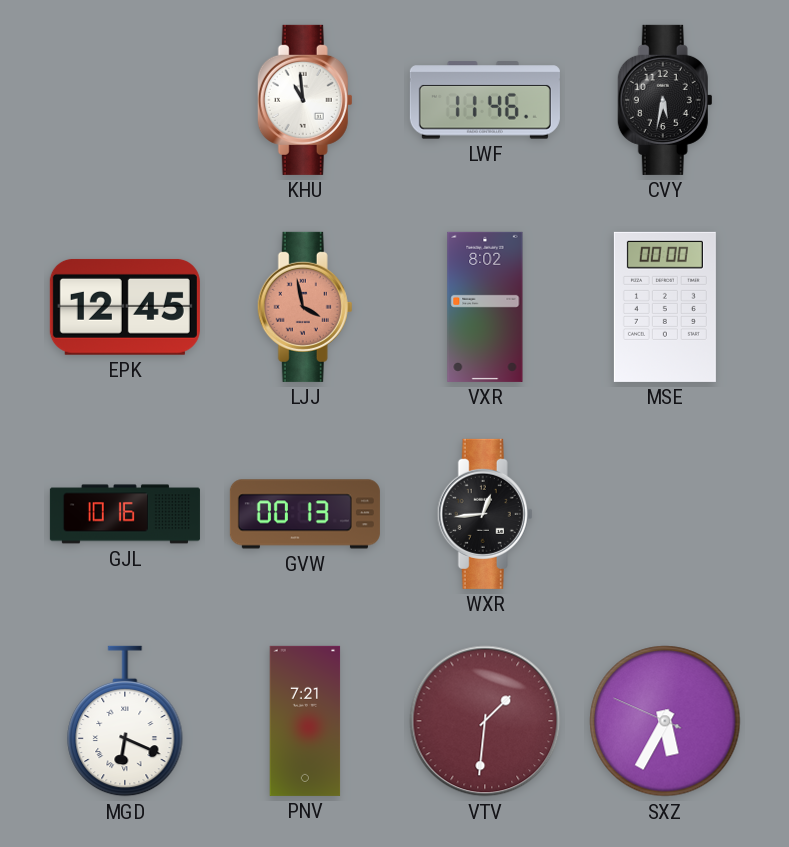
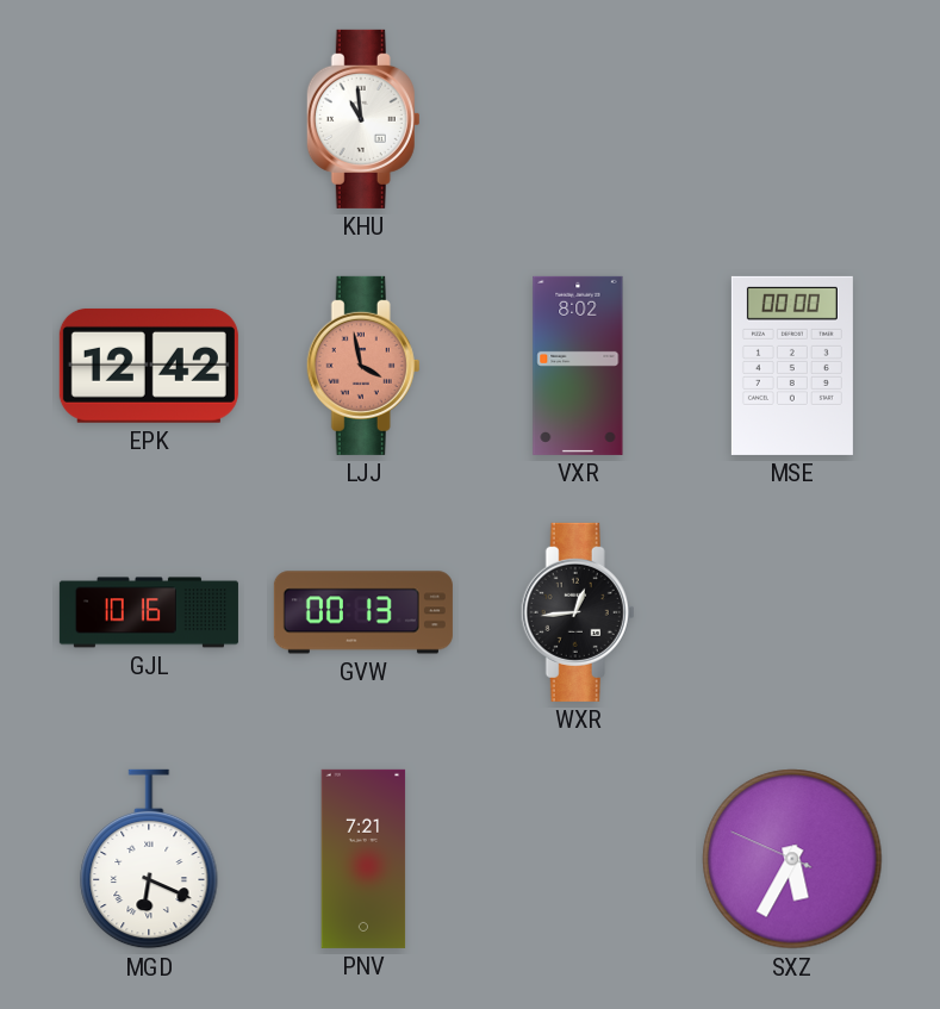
LWF: 11:46 -> none (485, 100)
CVY: 5:32 -> none (665, 100)
EPK: 12:45 -> 12:42 (149, 366)
VTV: 1:31 -> none (485, 721)
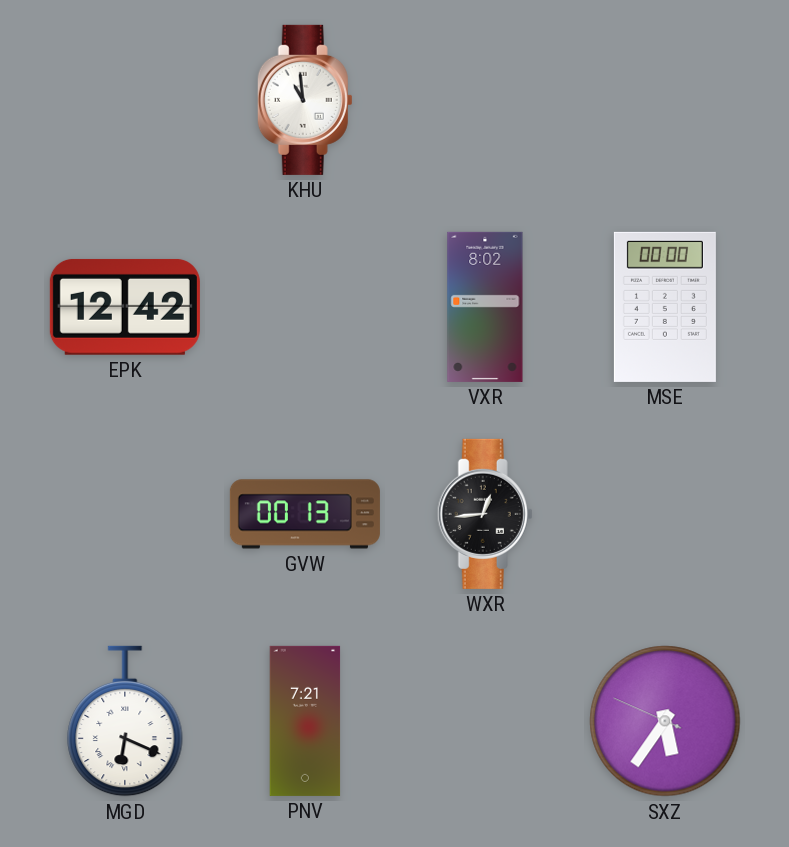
LJJ: 3:58 -> none (363, 366)
GJL: 10:16 -> none (149, 612)
SXZ: 5:34 -> 5:35 (665, 721)
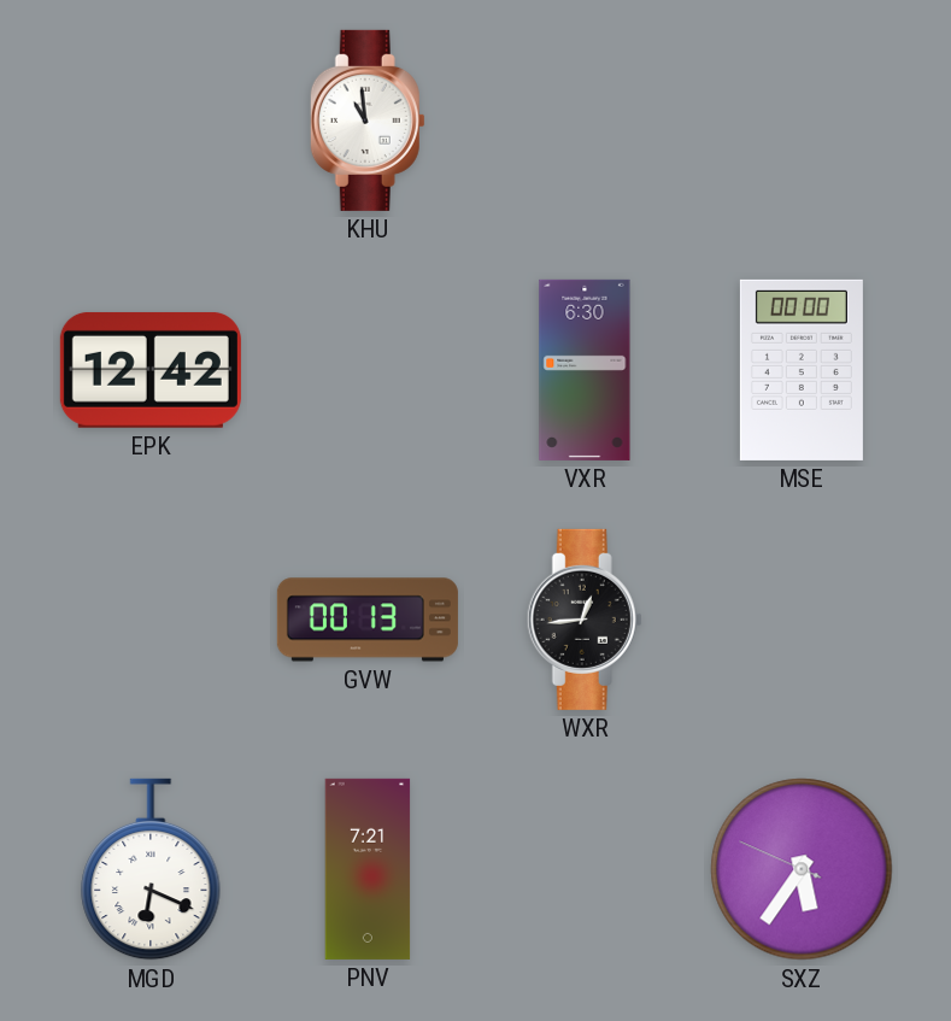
VXR: 8:02 -> 6:30 (585, 370)
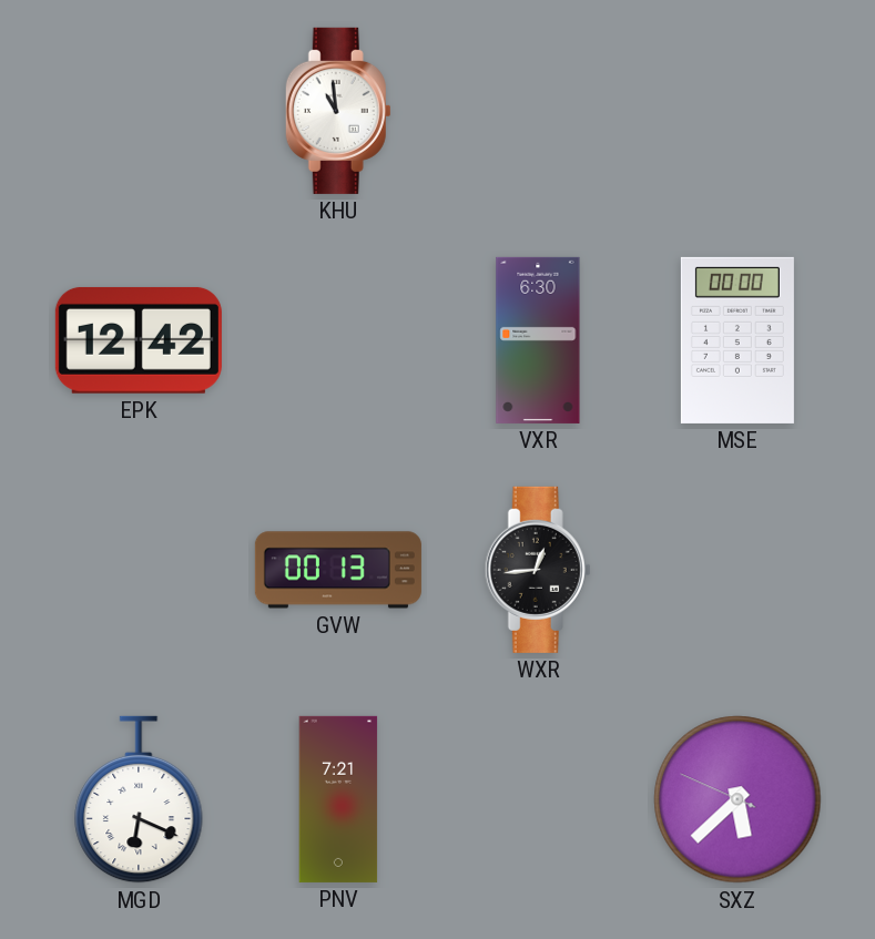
SXZ: 5:35 -> 5:37 (737, 799)
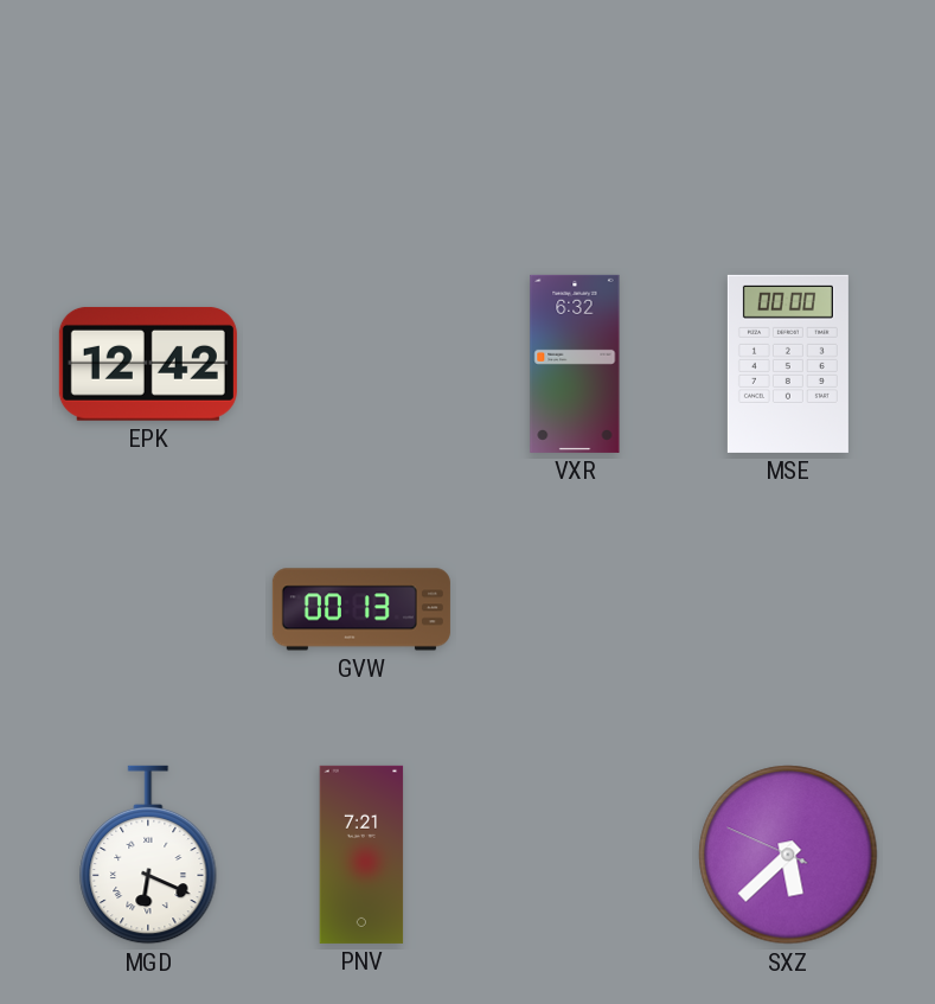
KHU: 10:59 -> none (338, 111)
VXR: 6:30 -> 6:32 (575, 364)
WXR: 12:44 -> none (538, 570)
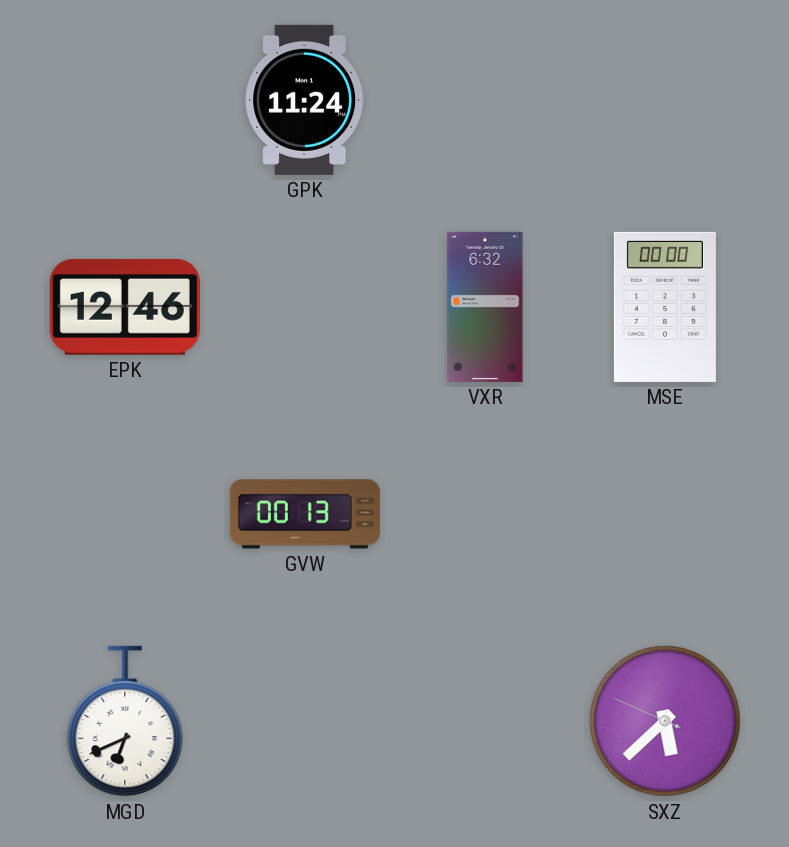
GPK: none -> 11:24 (305, 100)
EPK: 12:42 -> 12:46 (125, 307)
MGD: 6:19 -> 6:41 (125, 721)
PNV: 7:21 -> none (361, 855)
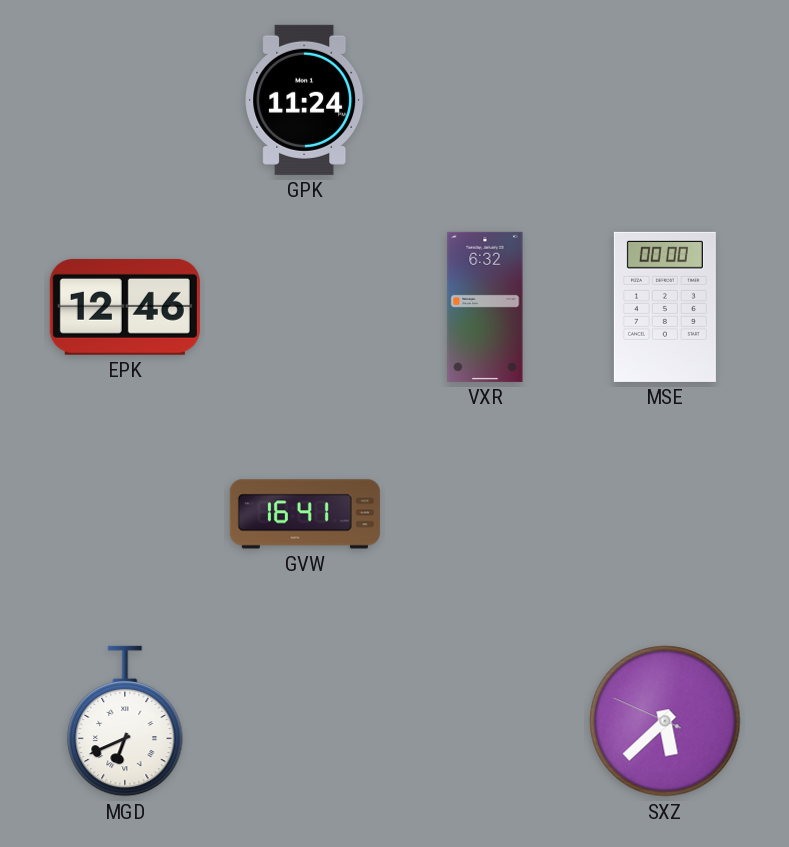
GVW: 00:13 -> 16:41 (305, 514)
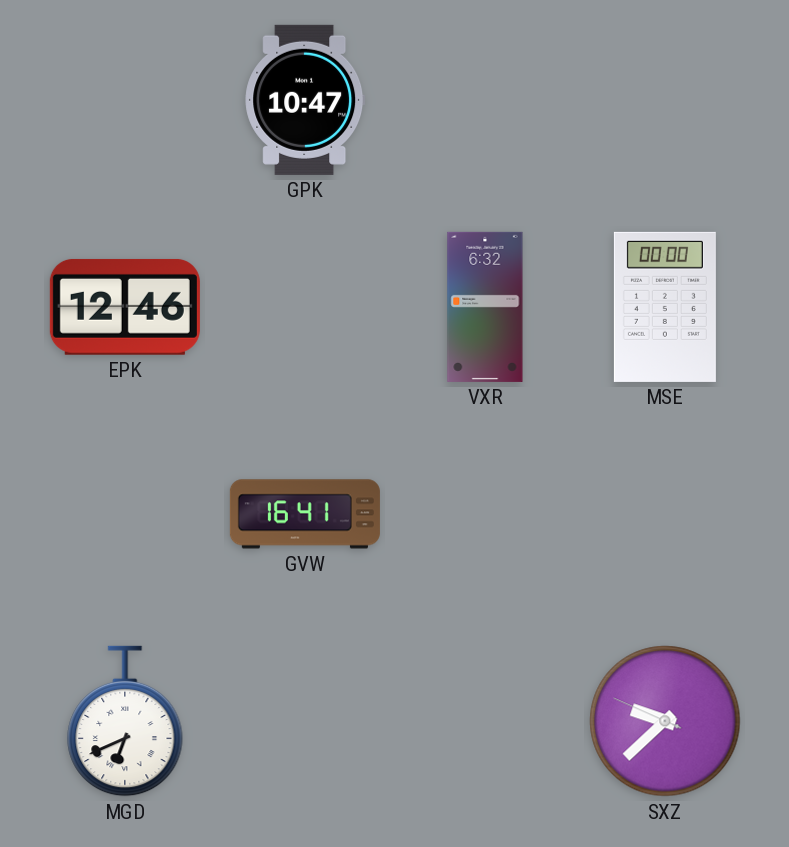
GPK: 11:24 -> 10:47 (305, 100)
SXZ: 5:37 -> 9:37 (665, 721)
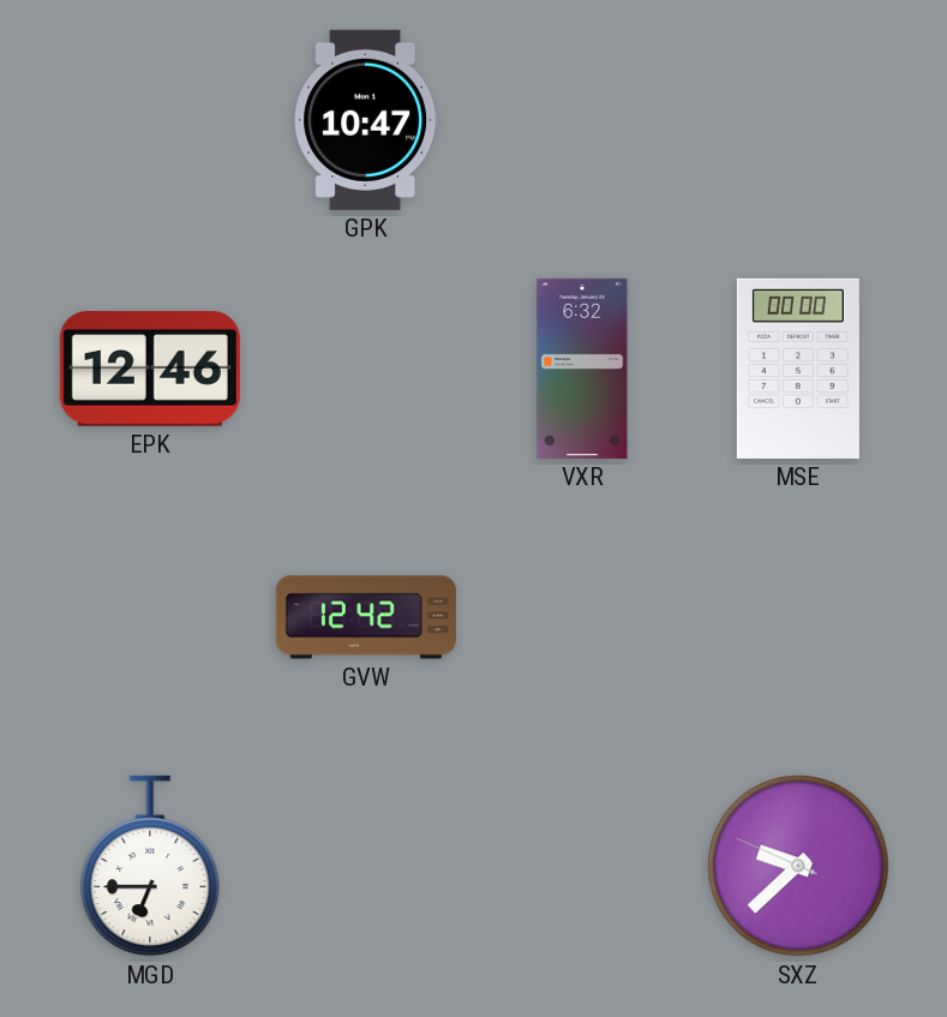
GVW: 16:41 -> 12:42 (366, 617)
MGD: 6:41 -> 6:45 (150, 866)
